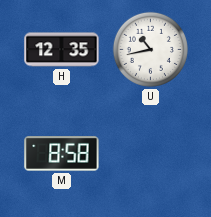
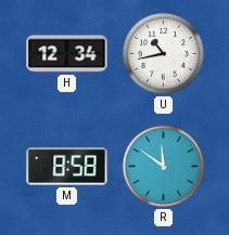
H: 12:35 -> 12:34 (67, 54)
R: none -> 11:51 (163, 166)
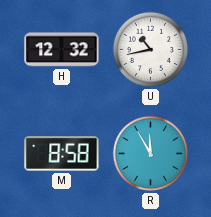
H: 12:34 -> 12:32 (62, 50)
R: 11:51 -> 11:55 (150, 153)
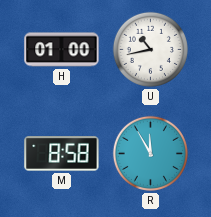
H: 12:32 -> 01:00 (62, 50)
